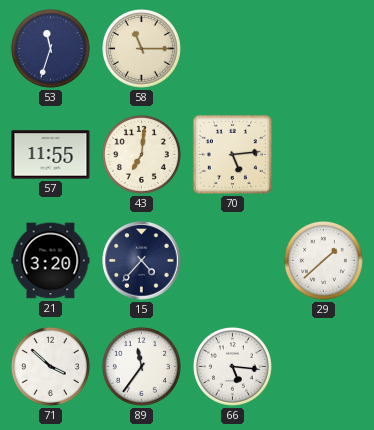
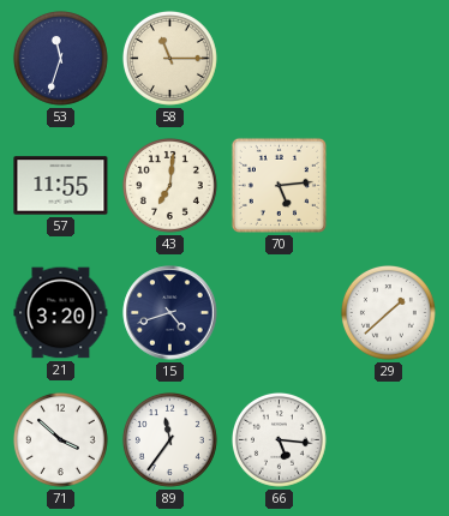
15: 4:37 -> 4:42 (170, 313)
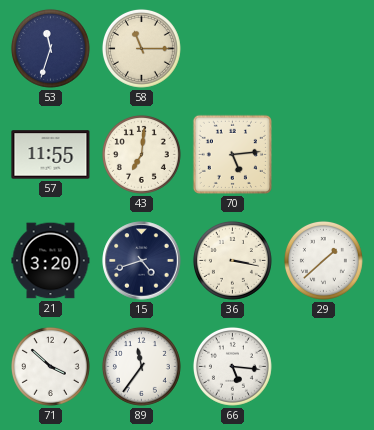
36: none -> 3:17 (232, 260)
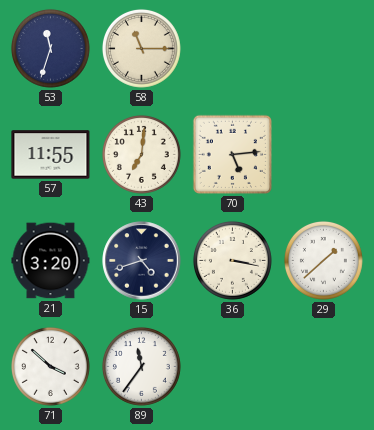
66: 5:16 -> none (232, 366)
